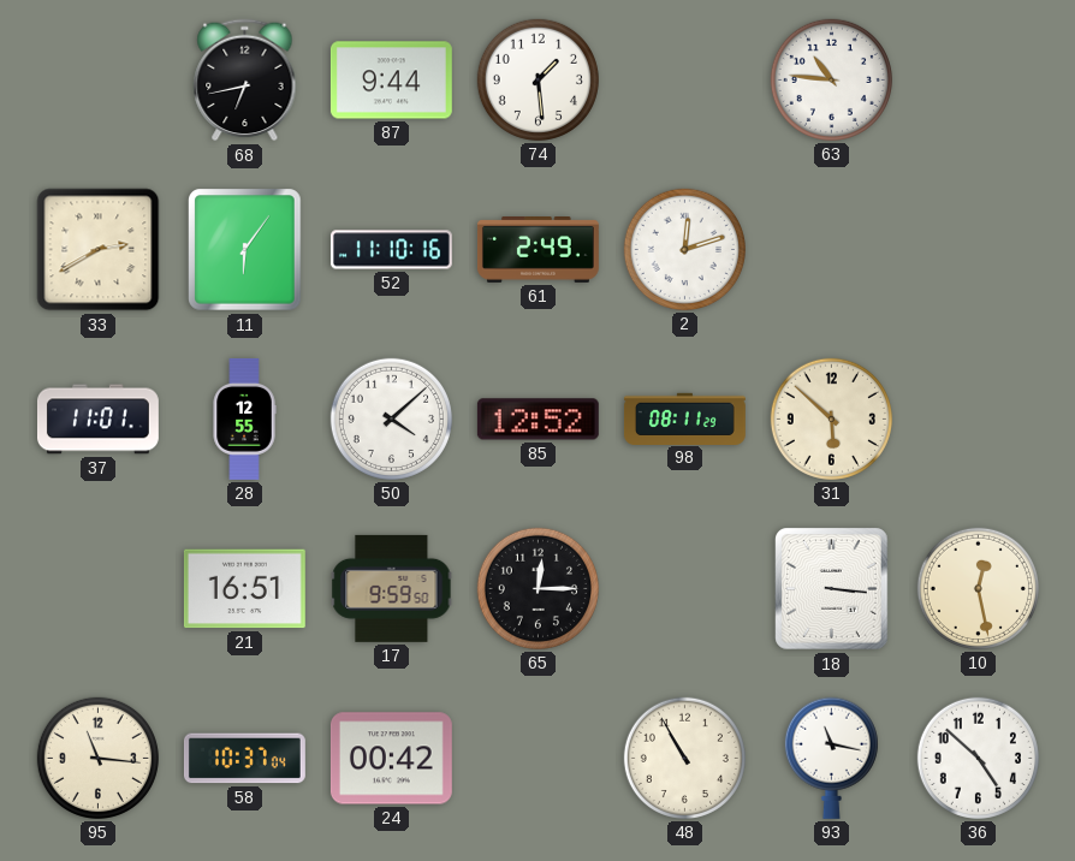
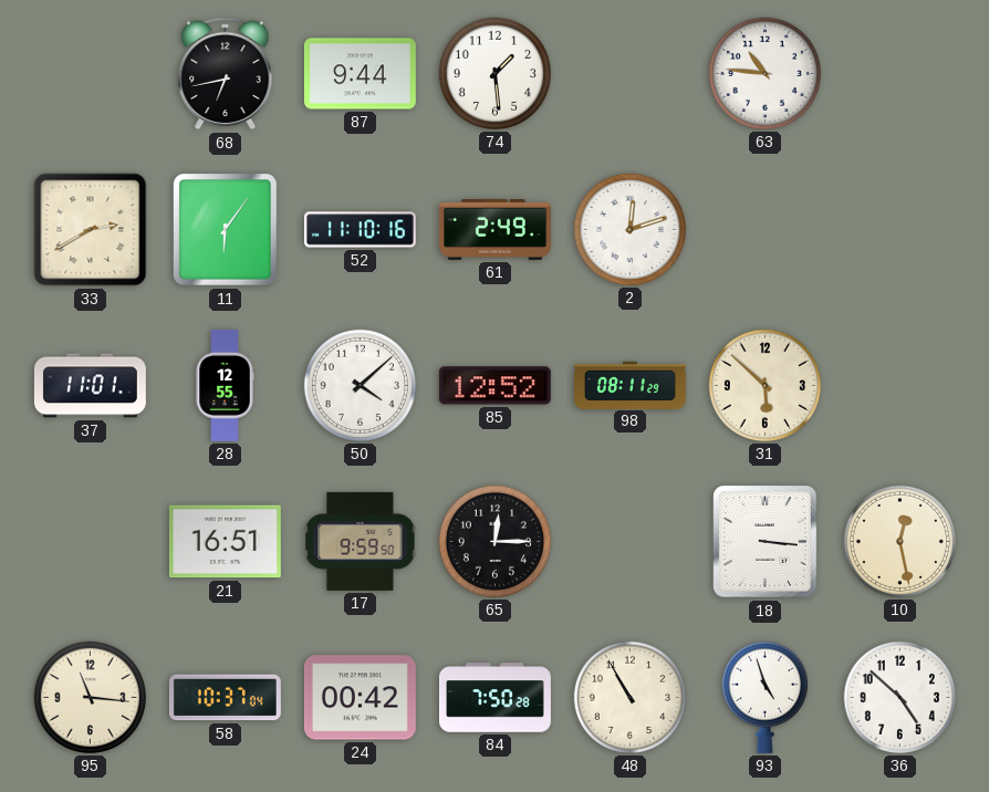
84: none -> 7:50 (494, 698)
93: 11:17 -> 4:57 (764, 697)
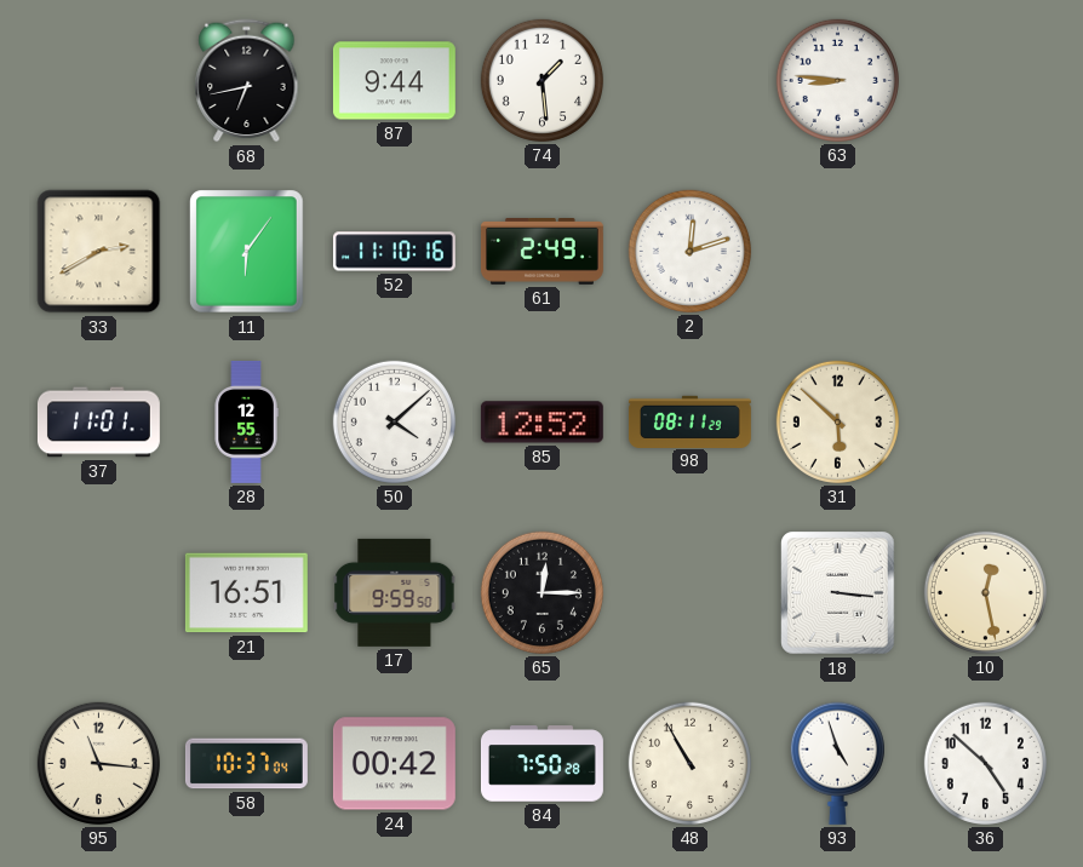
63: 10:46 -> 8:46 (837, 80)
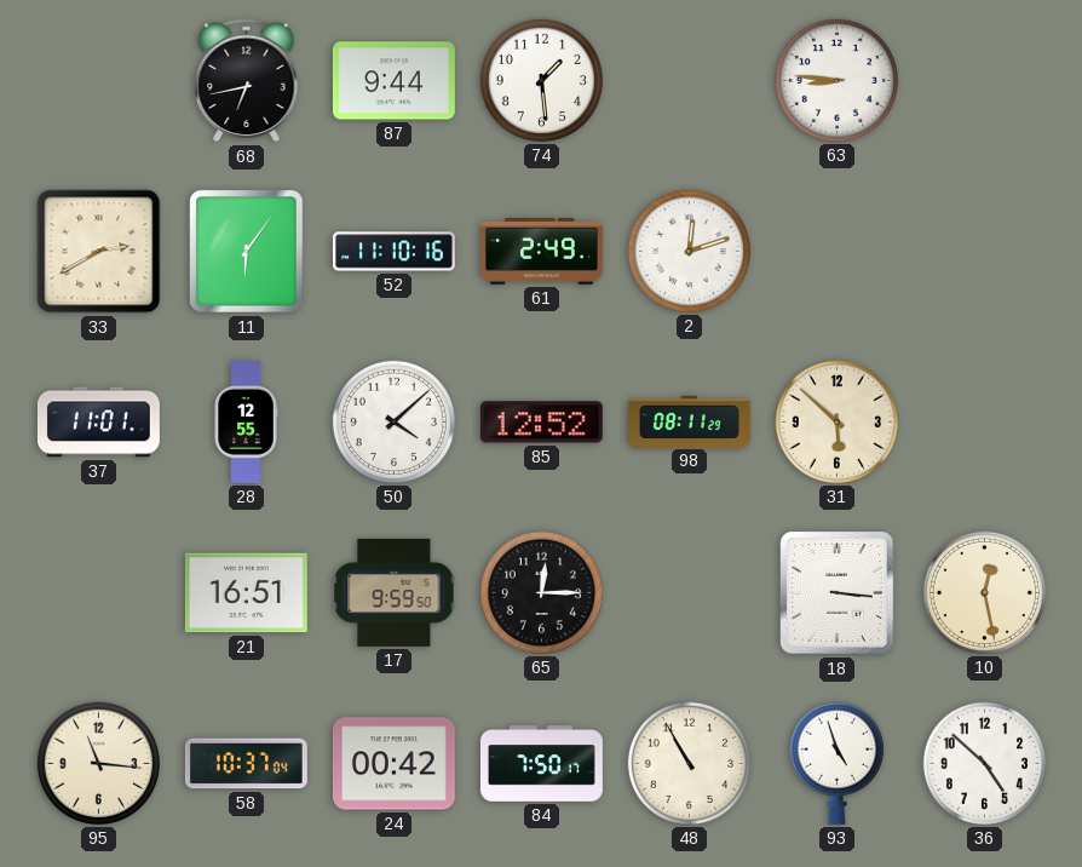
84: 7:50:28 -> 7:50:17 (541, 764)
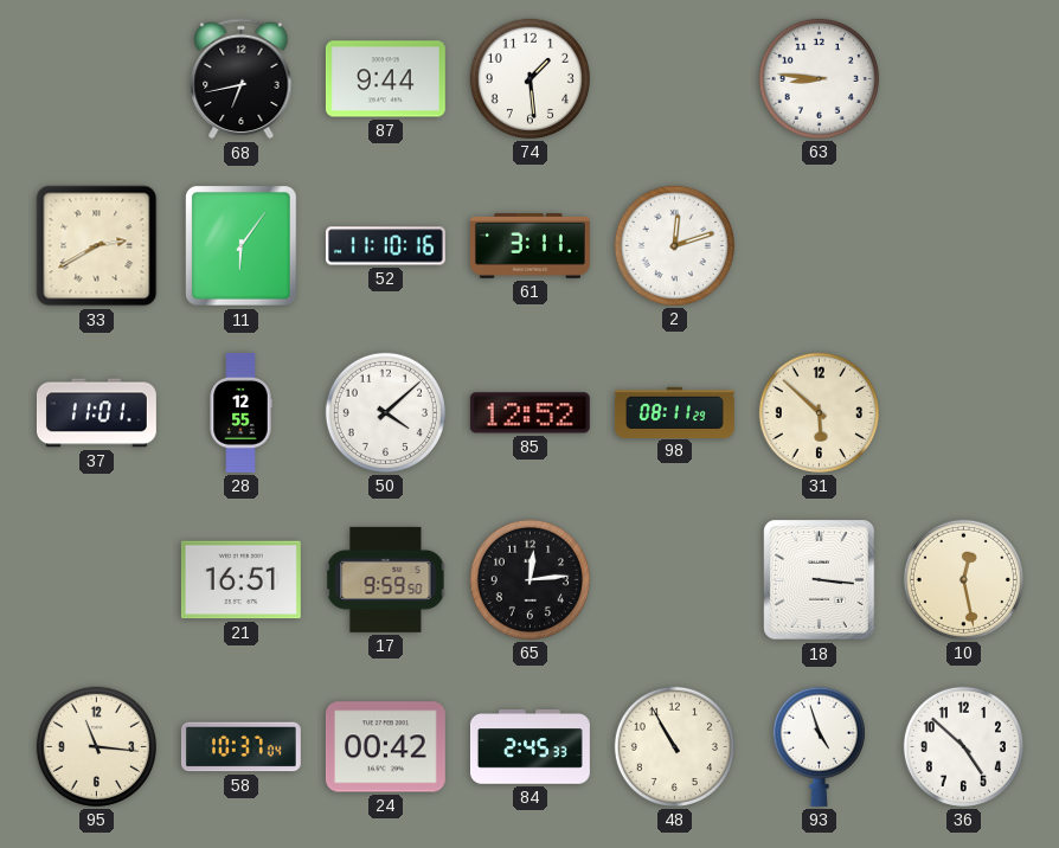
61: 2:49 -> 3:11 (529, 246)
65: 12:15 -> 12:14 (529, 579)
84: 7:50 -> 2:45 (529, 747)
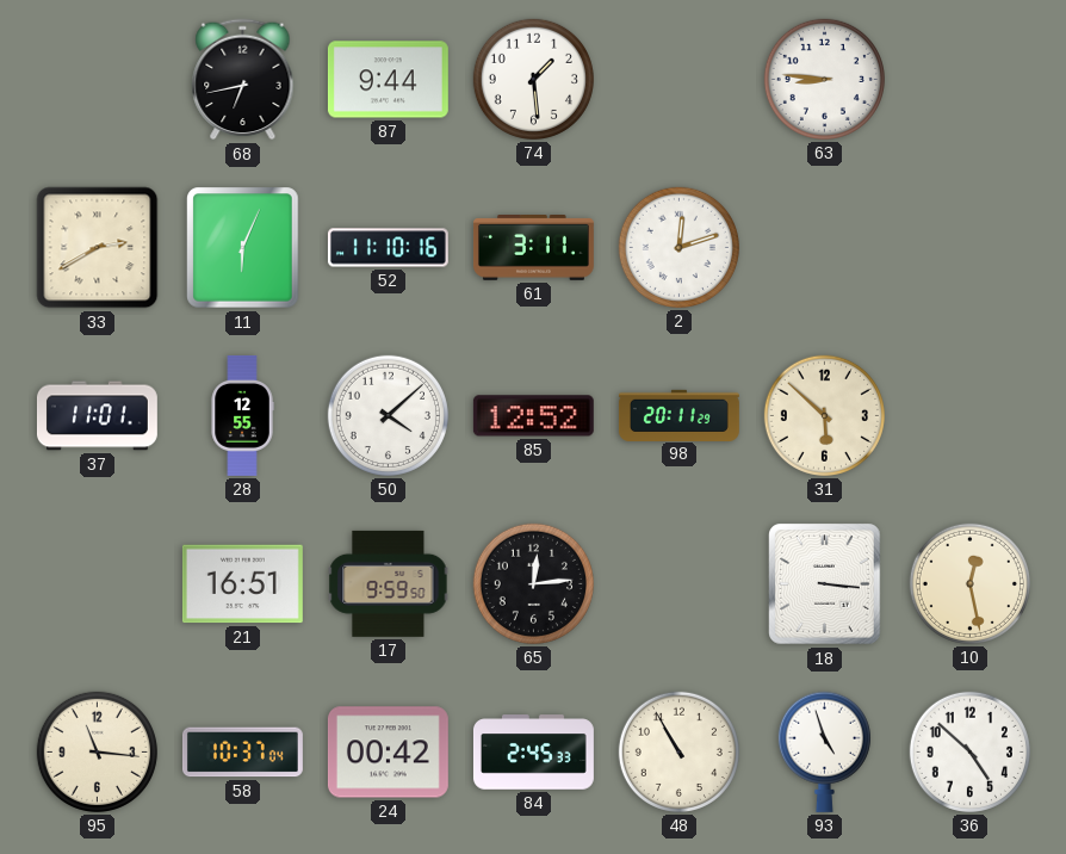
11: 6:06 -> 6:04 (243, 248)
98: 08:11 -> 20:11 (678, 415)
